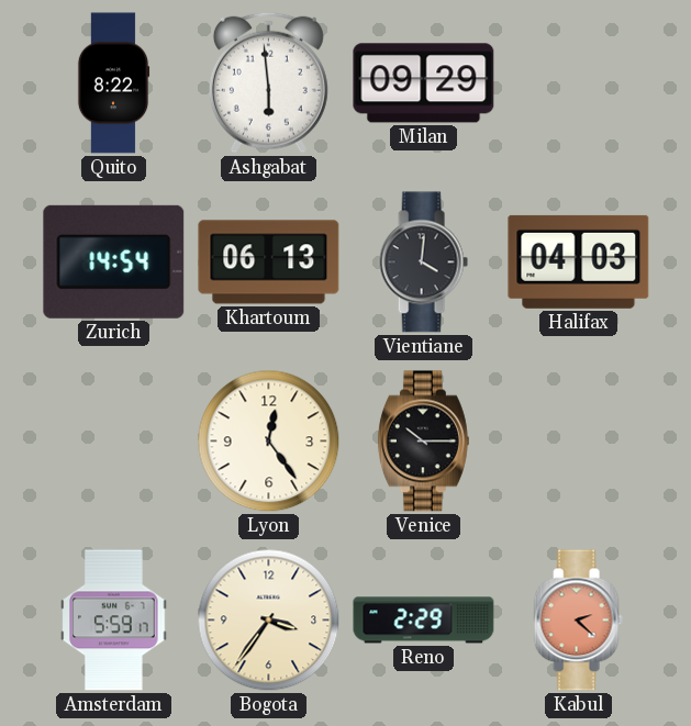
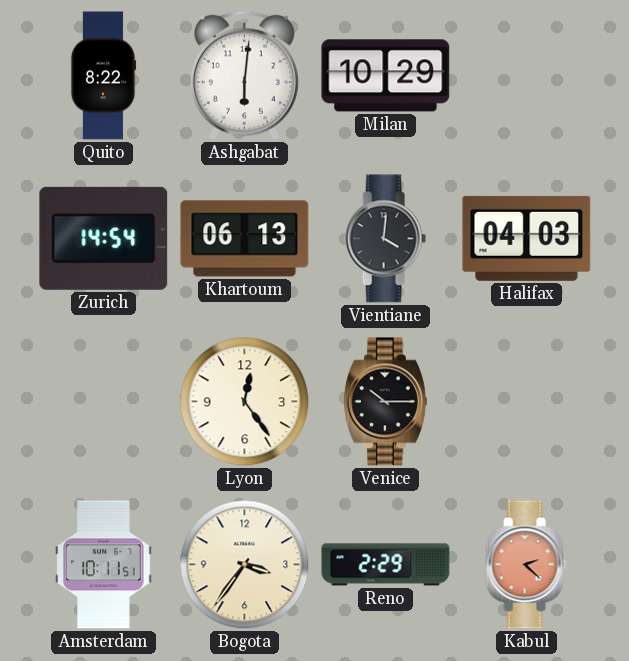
Ashgabat: 5:59 -> 6:01 (244, 75)
Milan: 09:29 -> 10:29 (386, 76)
Amsterdam: 5:59 -> 10:11 (104, 565)
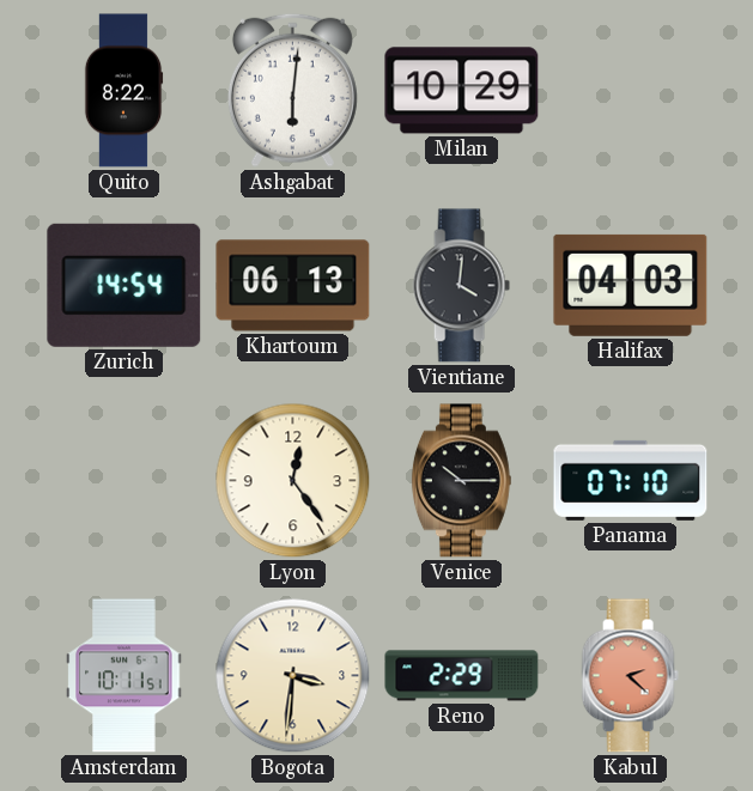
Panama: none -> 07:10 (631, 480)
Bogota: 3:36 -> 3:31 (293, 676)
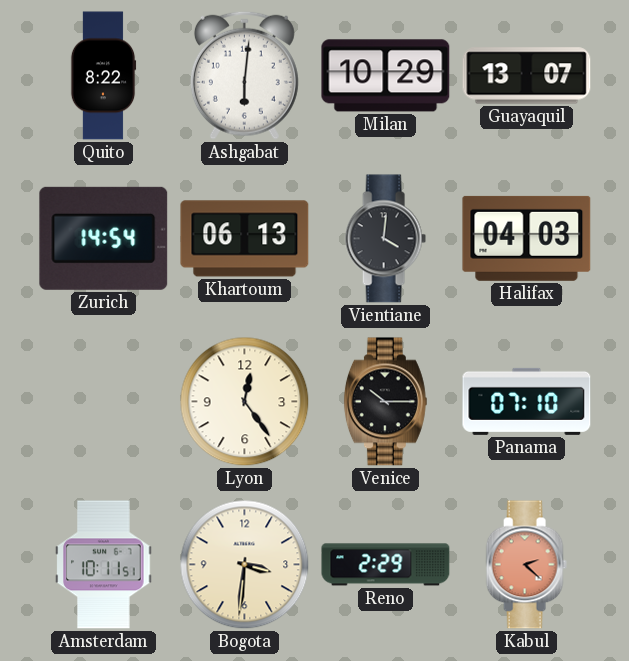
Guayaquil: none -> 13:07 (527, 76)
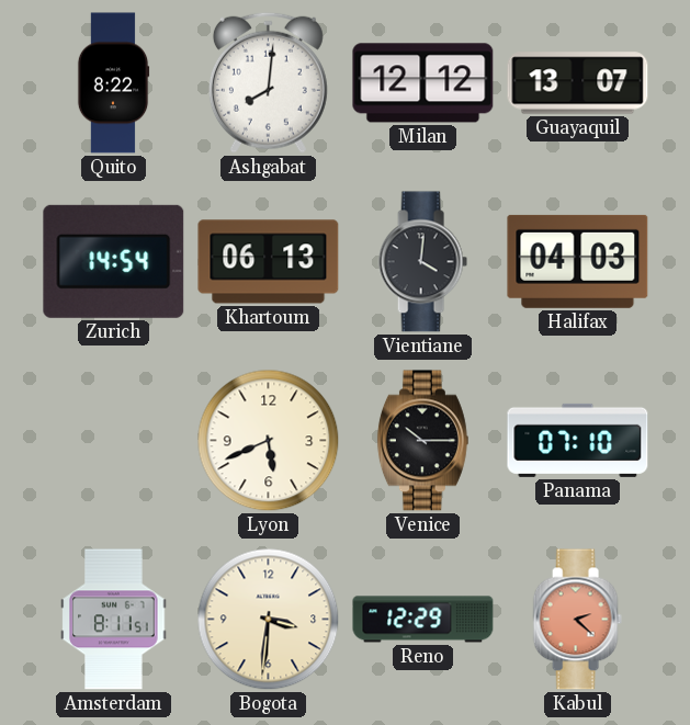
Ashgabat: 6:01 -> 8:01 (268, 82)
Milan: 10:29 -> 12:12 (423, 83)
Lyon: 12:24 -> 5:41 (269, 441)
Amsterdam: 10:11 -> 8:11 (114, 620)
Reno: 2:29 -> 12:29 (423, 620)
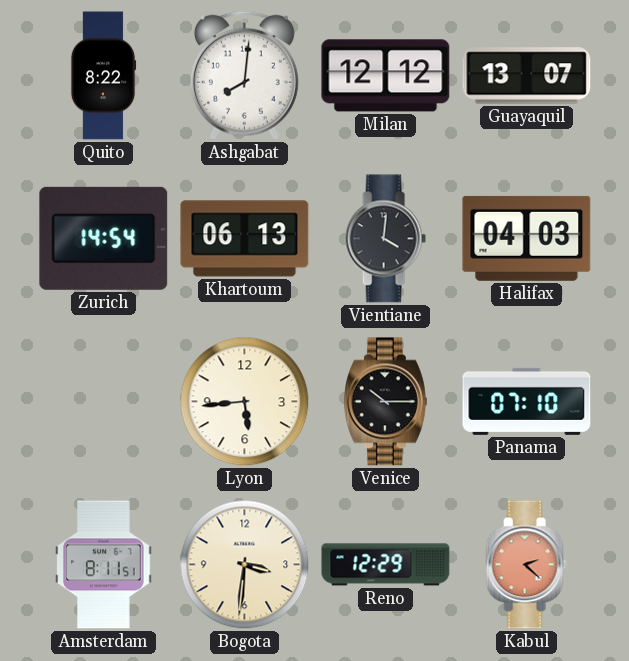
Lyon: 5:41 -> 5:44 (245, 402)
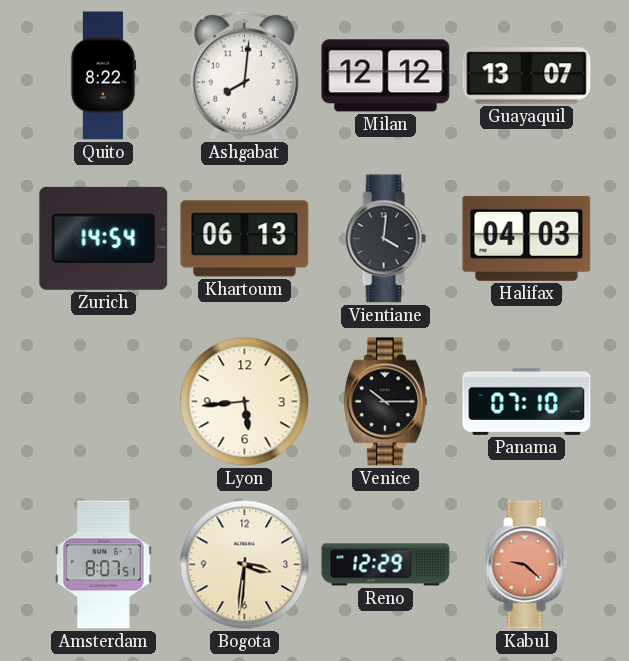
Amsterdam: 8:11 -> 8:07 (104, 565)
Kabul: 2:22 -> 9:22 (526, 565)
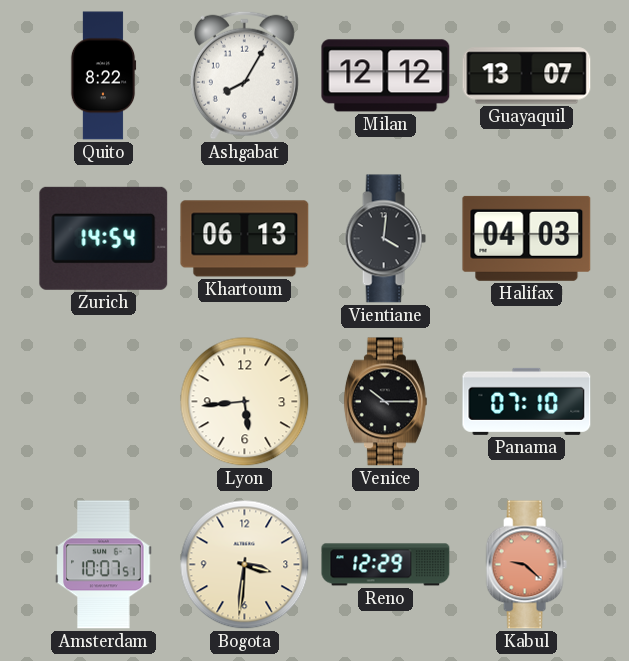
Ashgabat: 8:01 -> 8:05 (244, 75)
Amsterdam: 8:07 -> 10:07 (104, 565)
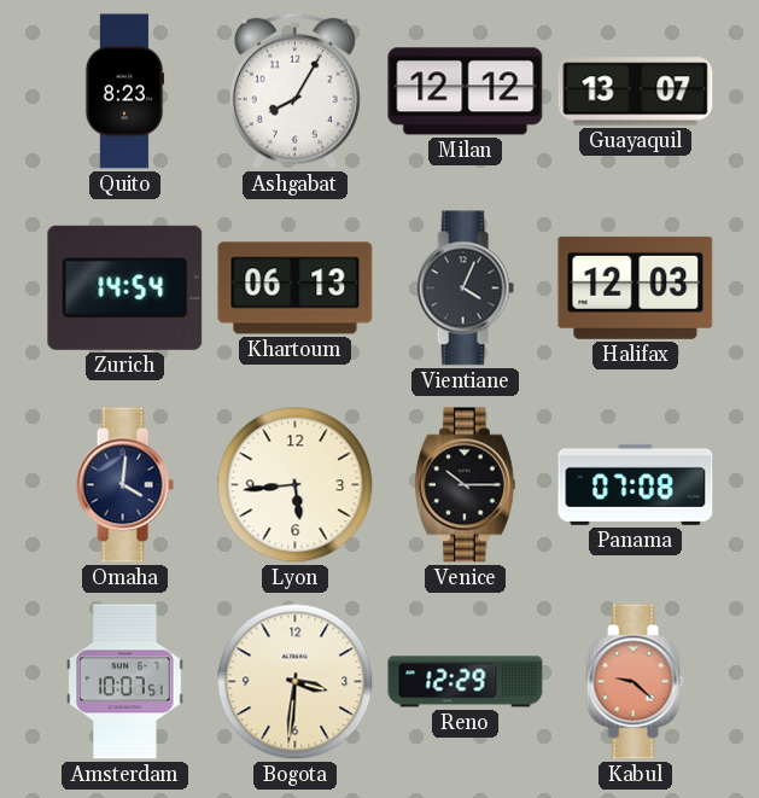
Quito: 8:22 -> 8:23 (124, 92)
Vientiane: 4:01 -> 4:04 (465, 289)
Halifax: 04:03 -> 12:03 (636, 287)
Omaha: none -> 4:01 (124, 485)
Panama: 07:10 -> 07:08 (636, 484)
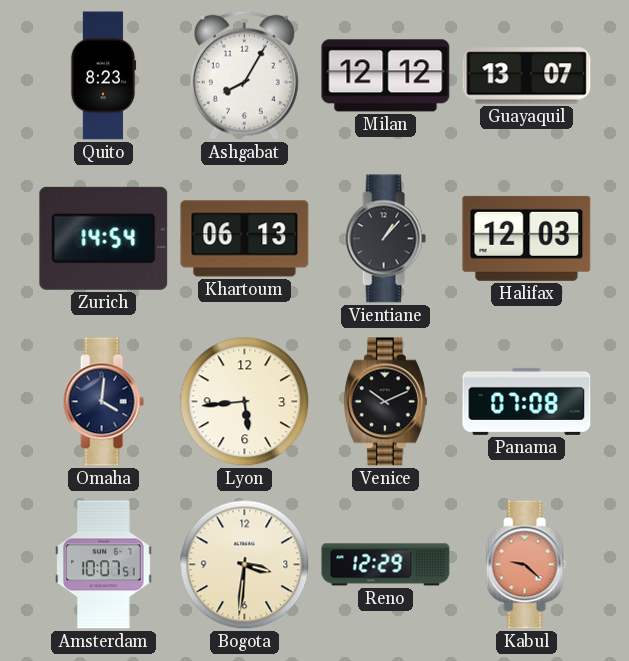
Vientiane: 4:04 -> 1:07 (385, 239)
Venice: 10:15 -> 10:11 (385, 402)
